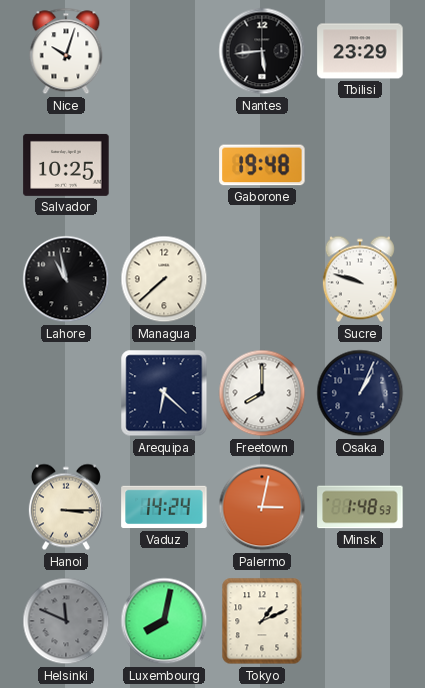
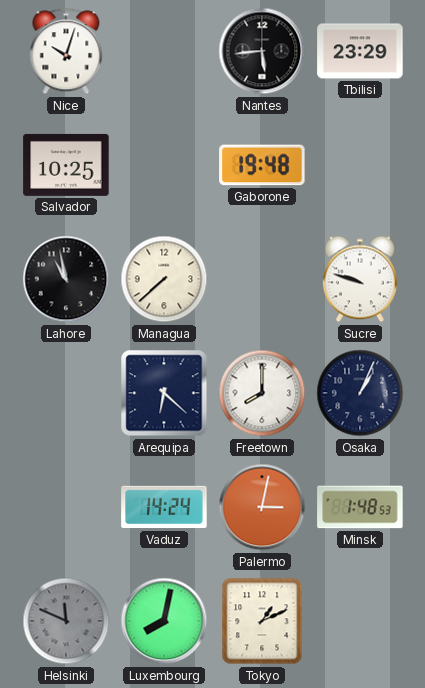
Hanoi: 3:15 -> none (66, 507)
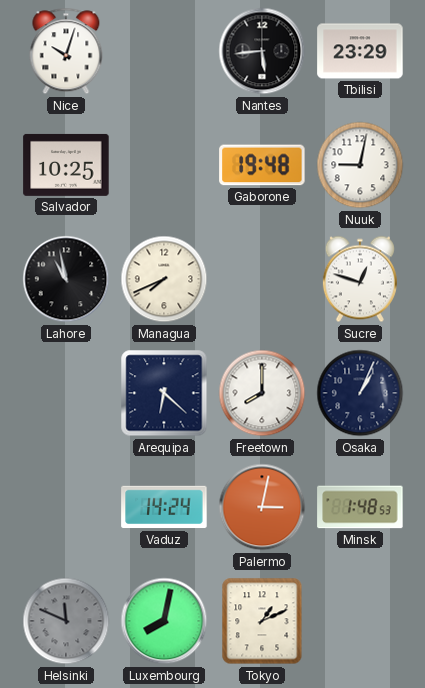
Nuuk: none -> 9:02 (360, 165)
Managua: 7:38 -> 7:41 (164, 279)
Sucre: 9:48 -> 12:48 (360, 279)
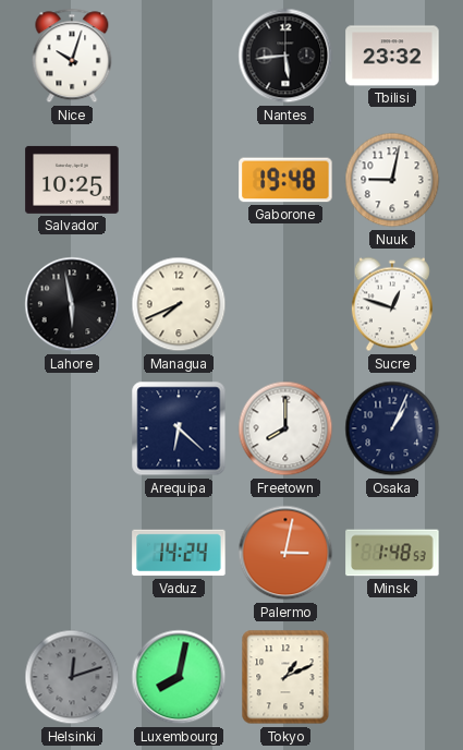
Tbilisi: 23:29 -> 23:32 (392, 56)
Lahore: 10:58 -> 5:58 (72, 304)
Helsinki: 11:49 -> 12:12 (72, 677)
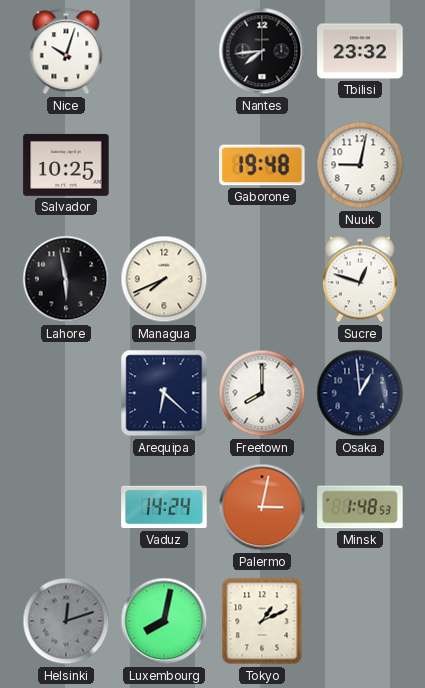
Nantes: 5:44 -> 7:44 (262, 51)
Osaka: 1:04 -> 12:59 (360, 393)
